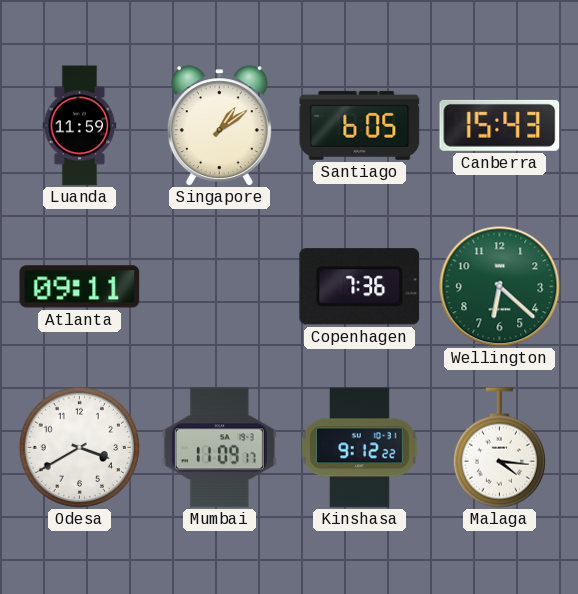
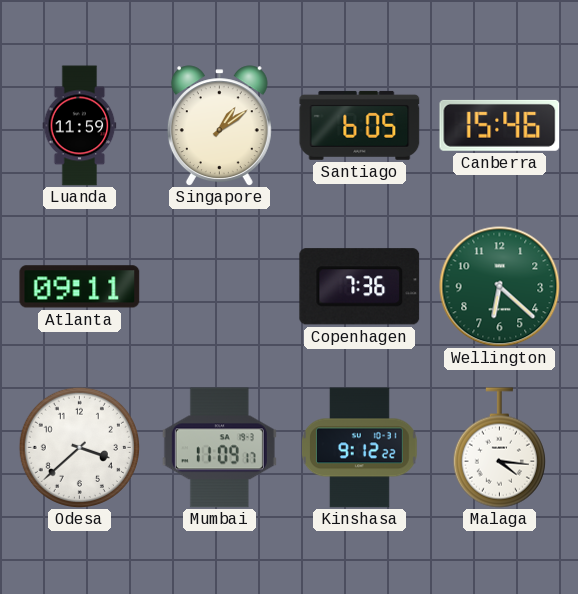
Canberra: 15:43 -> 15:46 (500, 125)
Odesa: 3:40 -> 3:38 (79, 447)
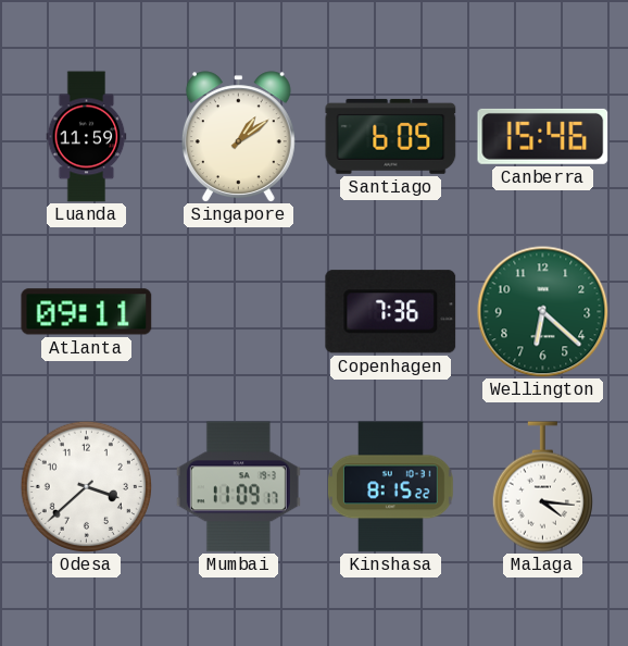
Kinshasa: 9:12 -> 8:15 (391, 487)
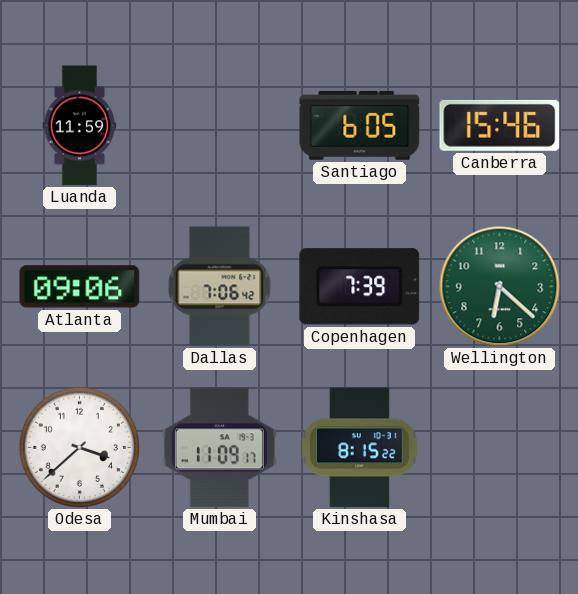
Singapore: 1:09 -> none (238, 136)
Atlanta: 09:11 -> 09:06 (80, 287)
Dallas: none -> 7:06 (220, 287)
Copenhagen: 7:36 -> 7:39 (360, 287)
Malaga: 4:16 -> none (542, 487)
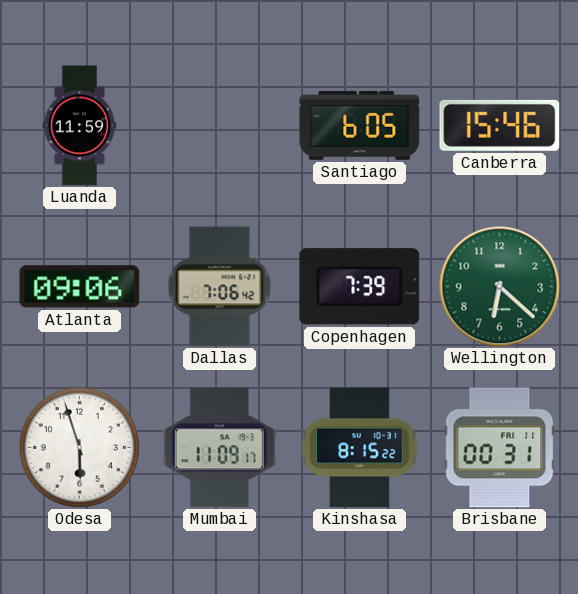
Odesa: 3:38 -> 5:57 (79, 447)
Brisbane: none -> 00:31 (500, 448)
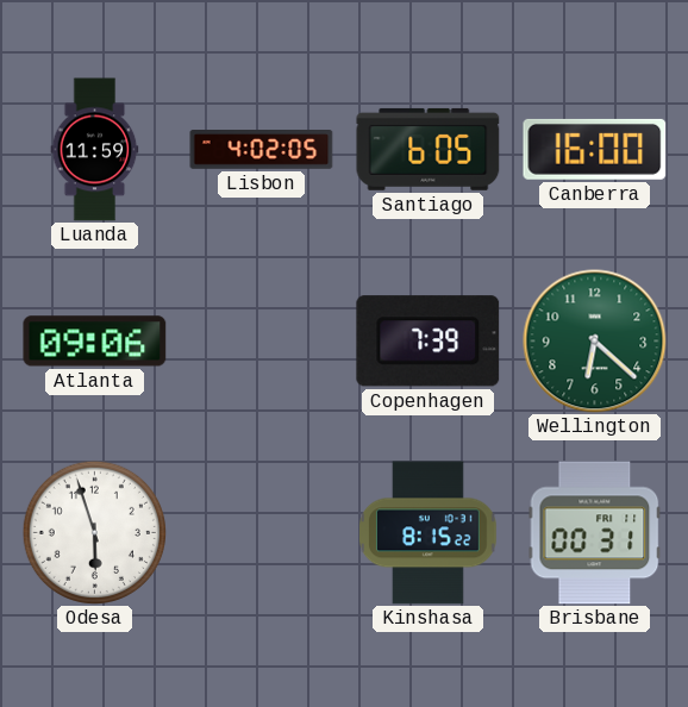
Lisbon: none -> 4:02 (262, 150)
Canberra: 15:46 -> 16:00 (595, 149)
Dallas: 7:06 -> none (220, 287)
Mumbai: 11:09 -> none (219, 448)
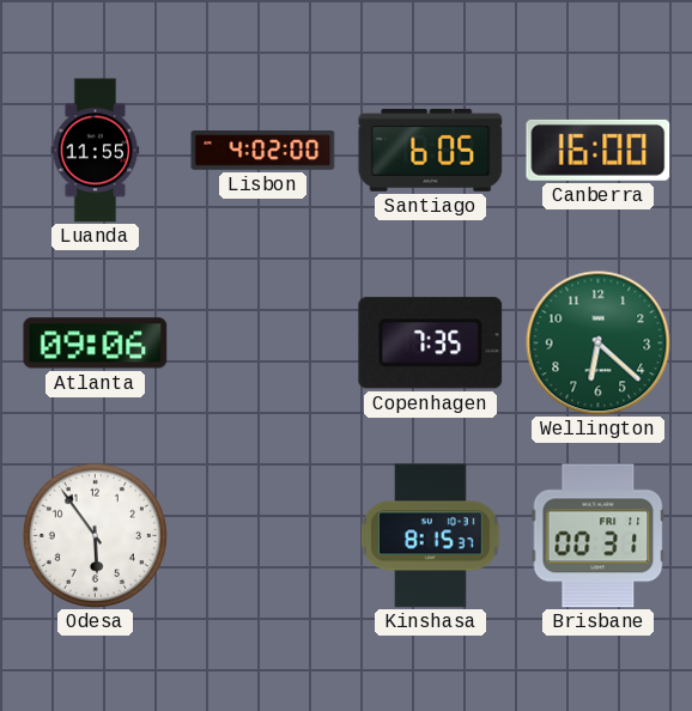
Luanda: 11:59 -> 11:55 (96, 151)
Lisbon: 4:02:05 -> 4:02:00 (263, 151)
Copenhagen: 7:39 -> 7:35 (431, 344)
Odesa: 5:57 -> 5:54 (95, 535)
Kinshasa: 8:15:22 -> 8:15:37 (431, 536)
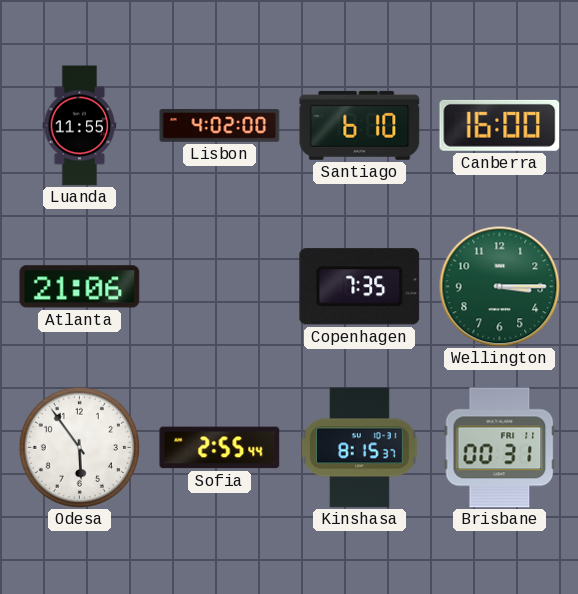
Santiago: 6:05 -> 6:10 (360, 125)
Atlanta: 09:06 -> 21:06 (80, 287)
Wellington: 6:22 -> 3:15 (500, 287)
Sofia: none -> 2:55 (220, 448)
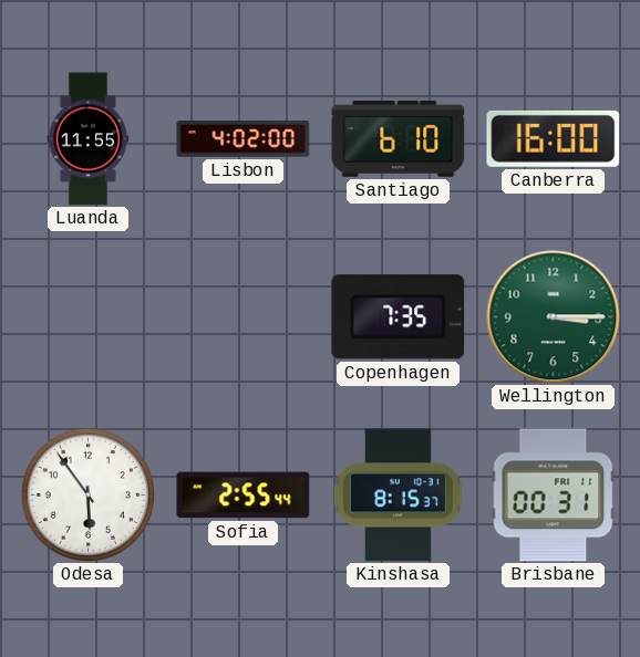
Atlanta: 21:06 -> none (80, 287)
